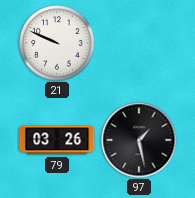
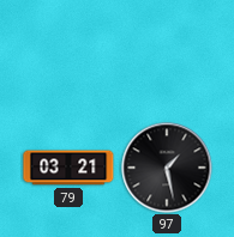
21: 9:49 -> none (57, 43)
79: 03:26 -> 03:21 (68, 168)
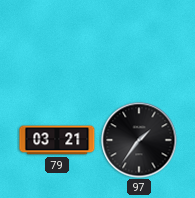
97: 1:28 -> 1:36 (139, 140)
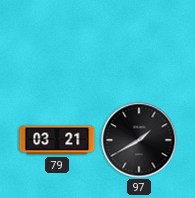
97: 1:36 -> 1:40 (139, 140)
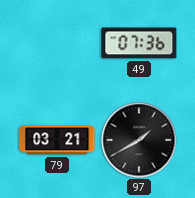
49: none -> 07:36 (139, 43)
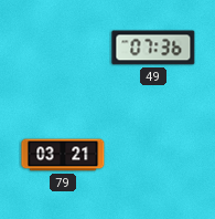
97: 1:40 -> none (139, 140)
